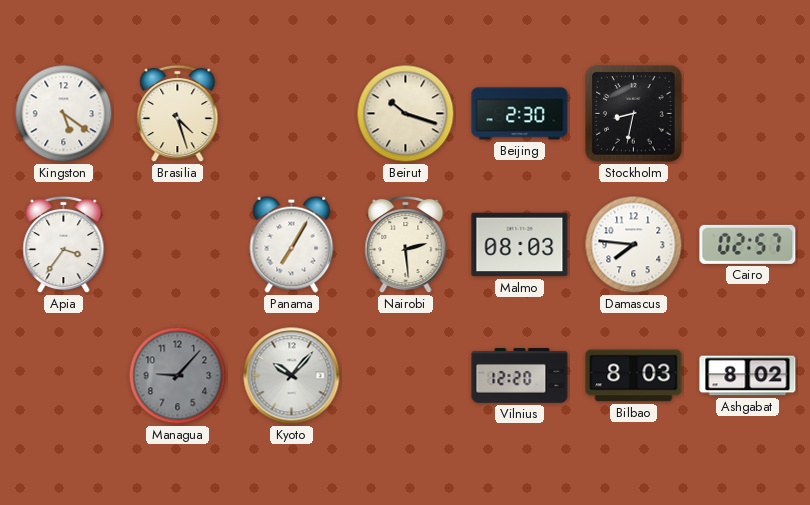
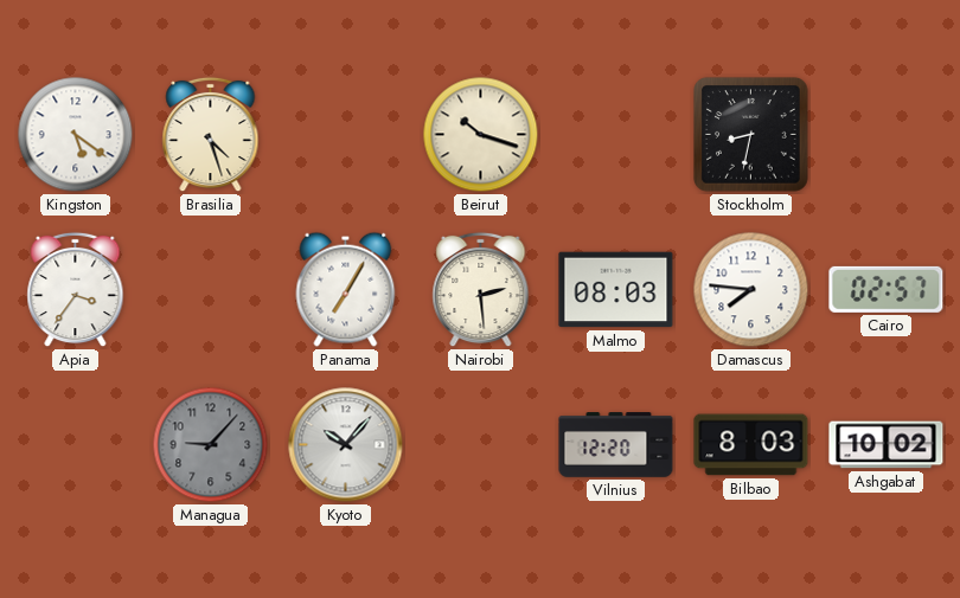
Beijing: 2:30 -> none (520, 114)
Ashgabat: 8:02 -> 10:02 (887, 445)
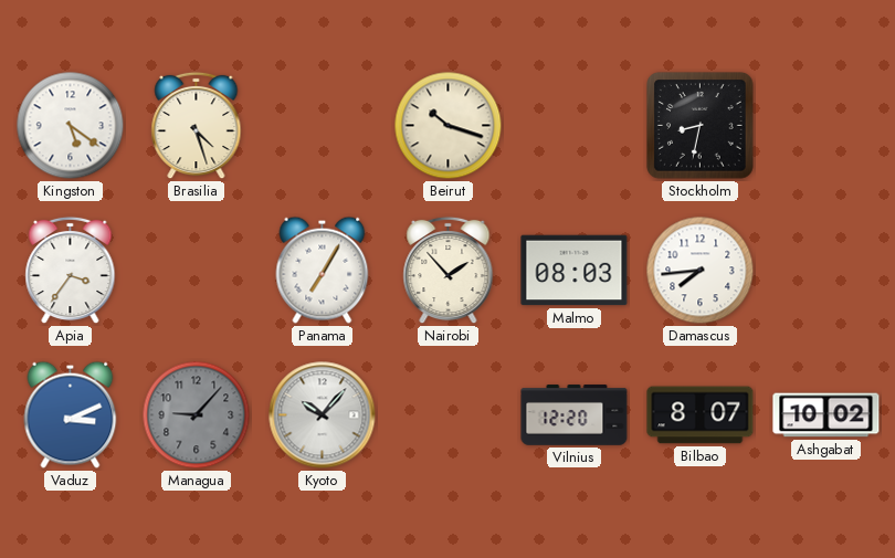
Nairobi: 2:29 -> 1:53 (449, 271)
Damascus: 7:46 -> 7:44 (701, 271)
Cairo: 02:57 -> none (887, 289)
Vaduz: none -> 3:11 (71, 414)
Bilbao: 8:03 -> 8:07 (701, 415)
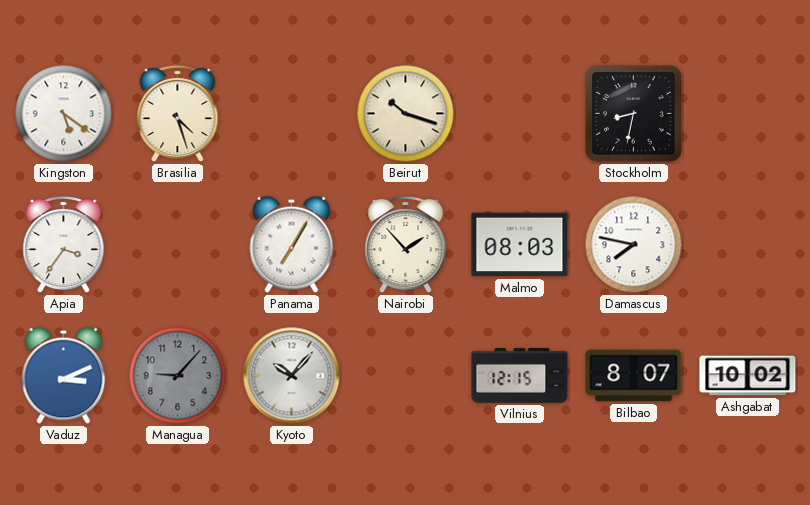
Damascus: 7:44 -> 7:47 (634, 245)
Vilnius: 12:20 -> 12:15 (520, 376)
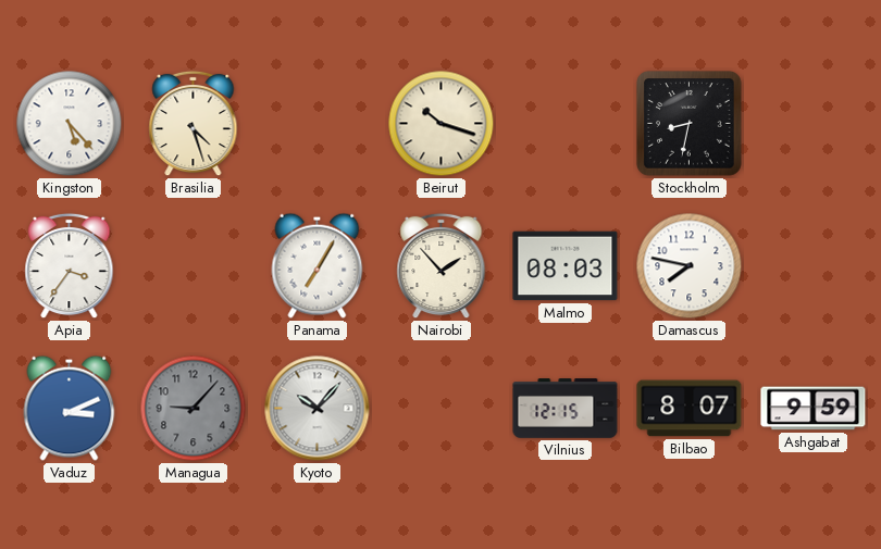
Kingston: 5:21 -> 5:23 (70, 124)
Ashgabat: 10:02 -> 9:59 (814, 409)
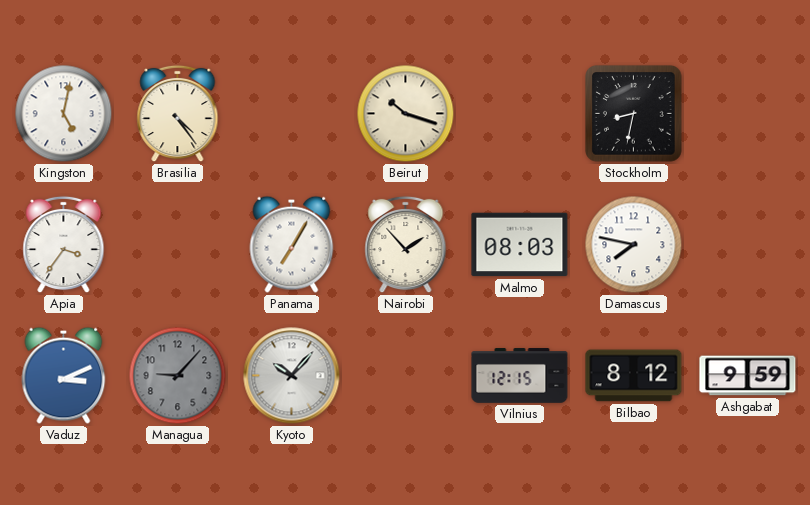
Kingston: 5:23 -> 5:02 (64, 114)
Brasilia: 4:27 -> 4:24 (178, 114)
Bilbao: 8:07 -> 8:12 (634, 376)
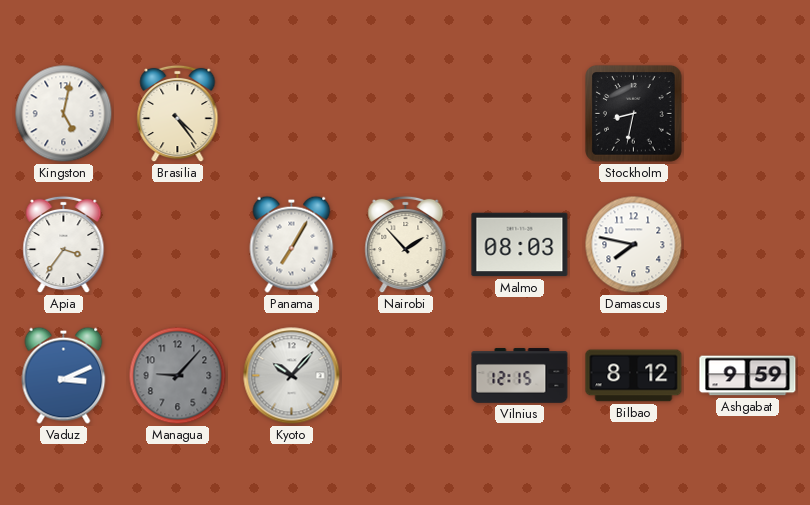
Beirut: 10:18 -> none (406, 114)
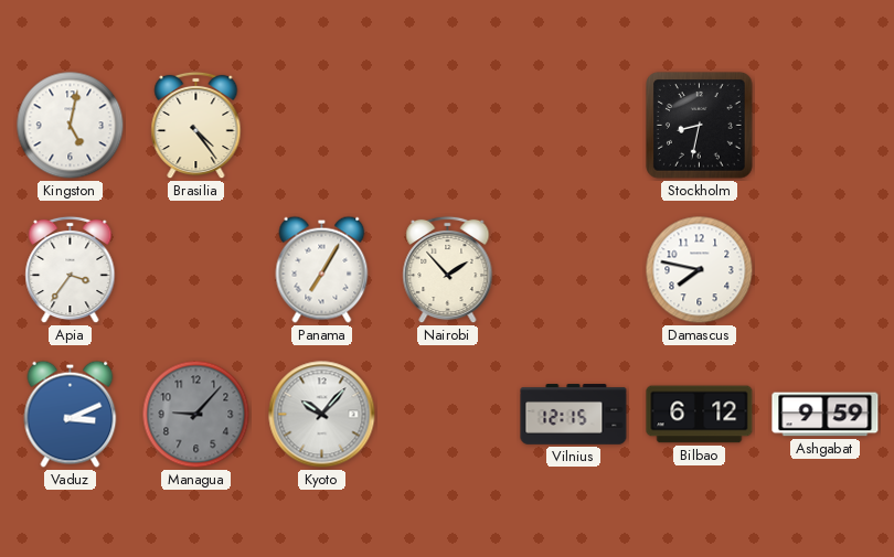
Malmo: 08:03 -> none (520, 245)
Bilbao: 8:12 -> 6:12 (700, 415)
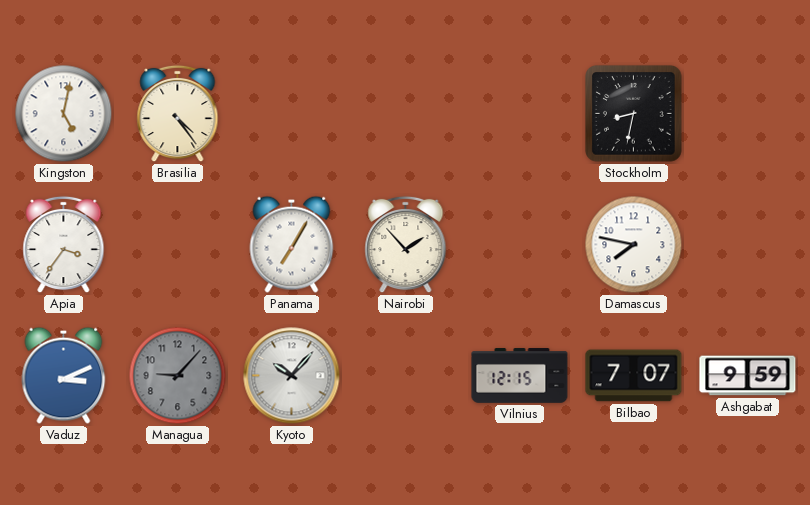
Bilbao: 6:12 -> 7:07 (634, 376)
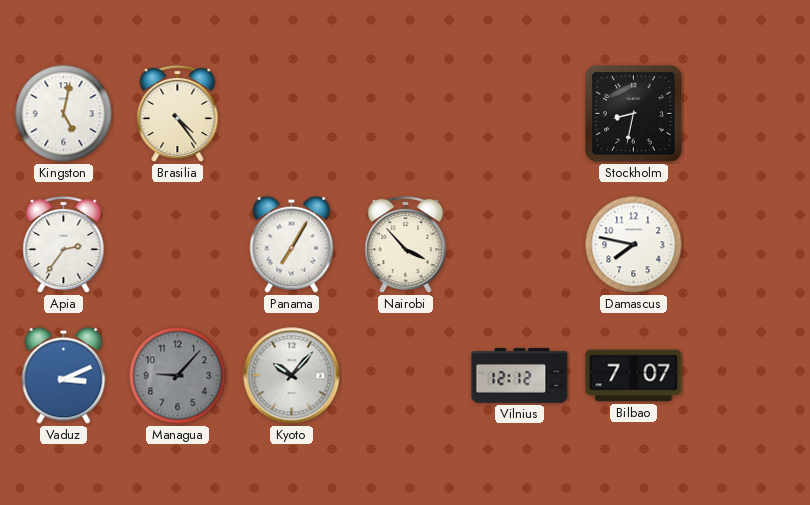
Apia: 3:36 -> 2:36 (64, 245)
Nairobi: 1:53 -> 3:53 (406, 245)
Vilnius: 12:15 -> 12:12 (520, 376)
Ashgabat: 9:59 -> none (748, 376)
